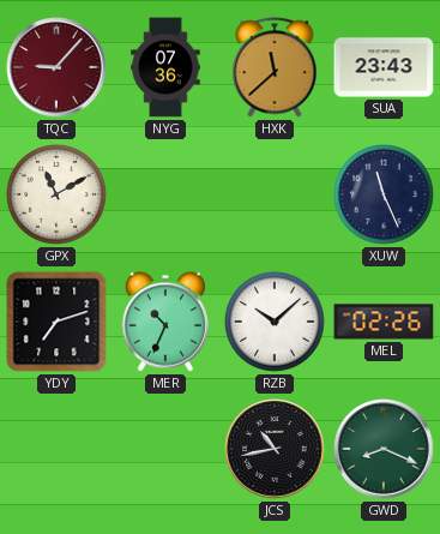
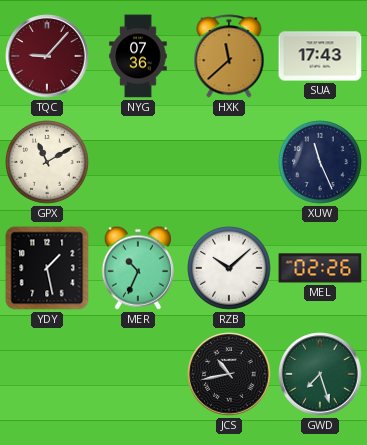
SUA: 23:43 -> 17:43 (320, 56)
YDY: 7:12 -> 1:28 (47, 268)
GWD: 8:19 -> 7:27 (320, 374)
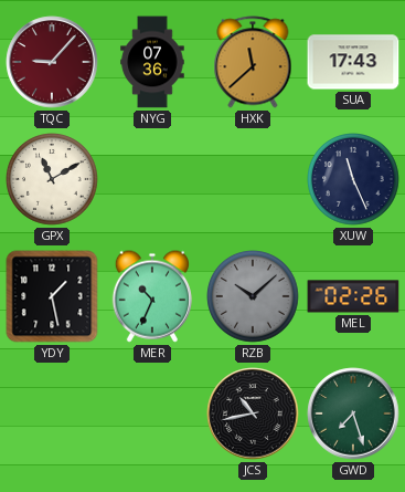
RZB dial: white -> grey (254, 297)
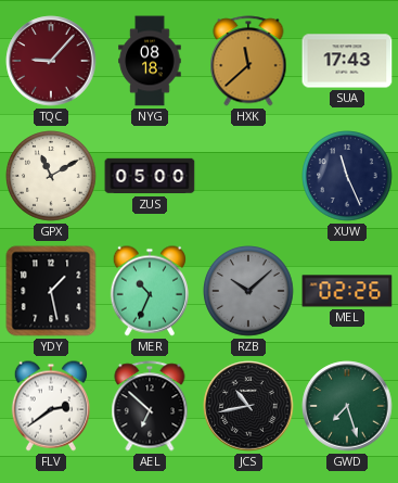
NYG: 07:36 -> 08:18 (150, 61)
ZUS: none -> 05:00 (150, 176)
FLV: none -> 2:39 (51, 406)
AEL: none -> 6:52 (150, 406)
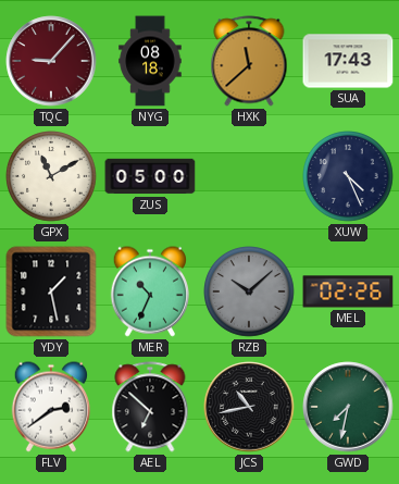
XUW: 11:26 -> 4:26 (349, 177)
GWD: 7:27 -> 7:32 (348, 407)
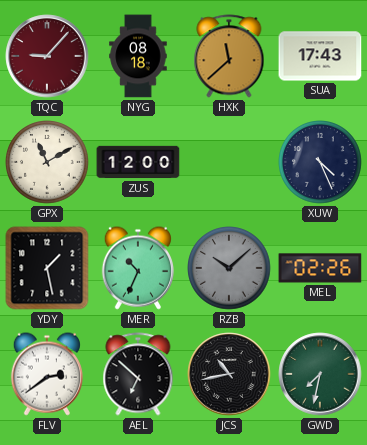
ZUS: 05:00 -> 12:00 (138, 162)
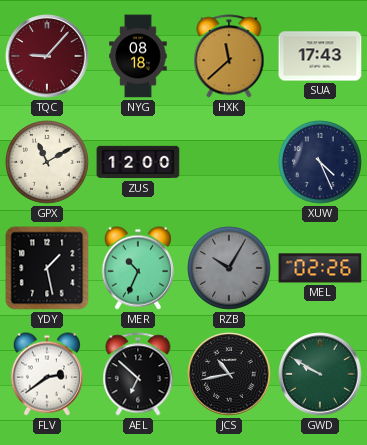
RZB: 10:08 -> 10:05 (230, 269)
GWD: 7:32 -> 9:50 (320, 374)
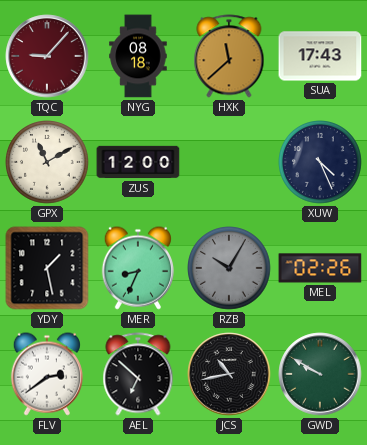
MER: 10:34 -> 8:34 (138, 268)
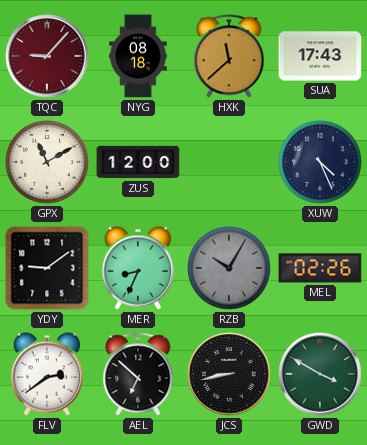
YDY: 1:28 -> 9:09 (47, 268)
JCS: 10:43 -> 8:43 (229, 374)
GWD: 9:50 -> 3:50 (320, 374)
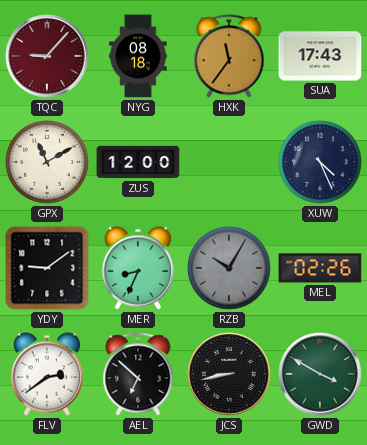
HXK: 11:38 -> 11:36 (229, 56)
